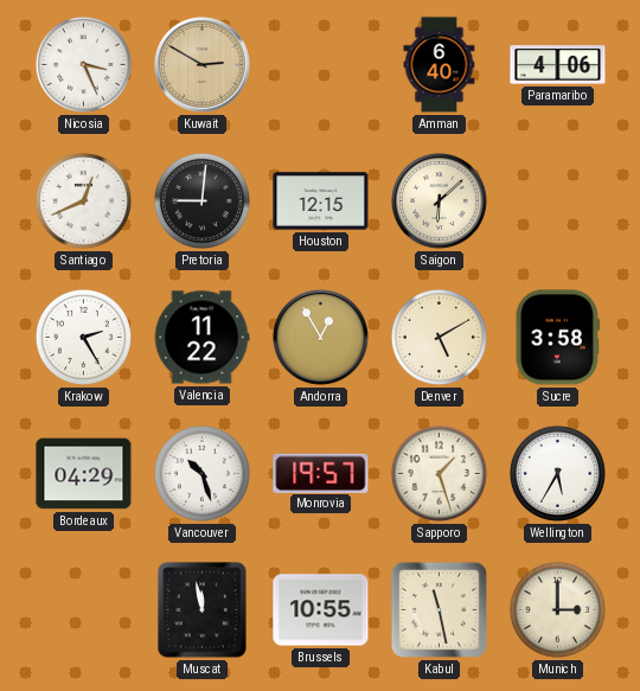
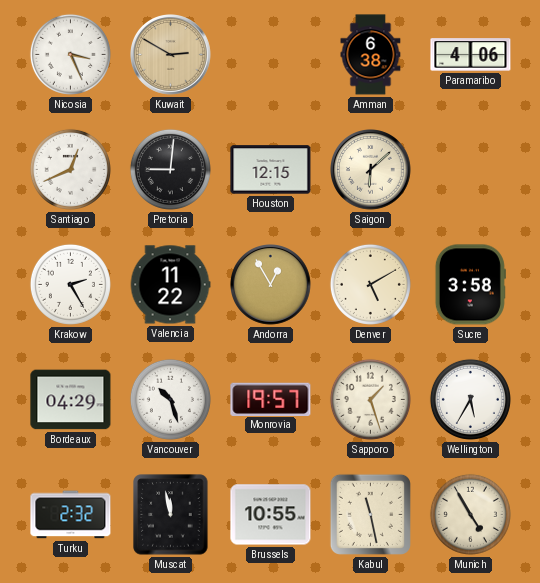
Amman: 6:40 -> 6:38 (371, 55)
Turku: none -> 2:32 (71, 515)
Munich: 3:00 -> 4:55 (470, 514)
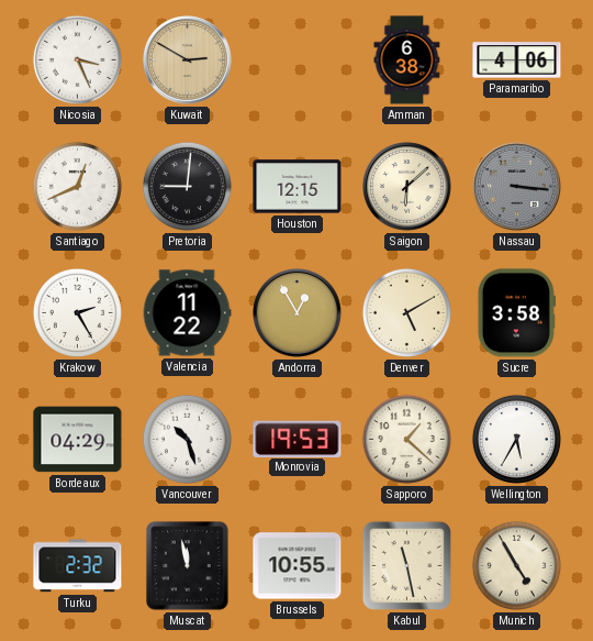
Nassau: none -> 3:16 (517, 187)
Monrovia: 19:57 -> 19:53 (298, 439)
Sapporo: 1:27 -> 1:22 (406, 439)
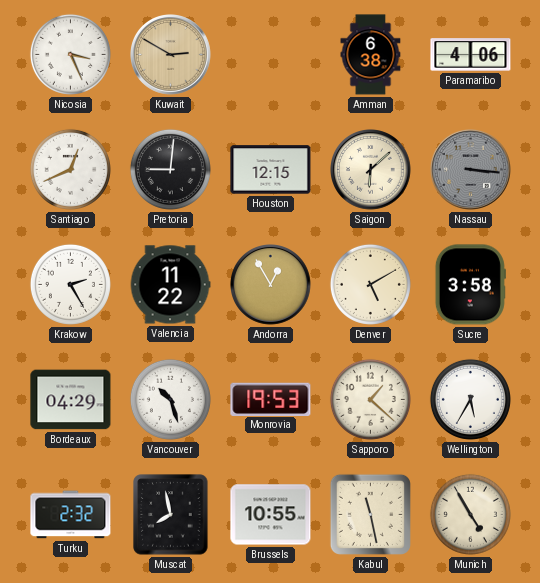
Muscat: 11:58 -> 7:58 (171, 515)
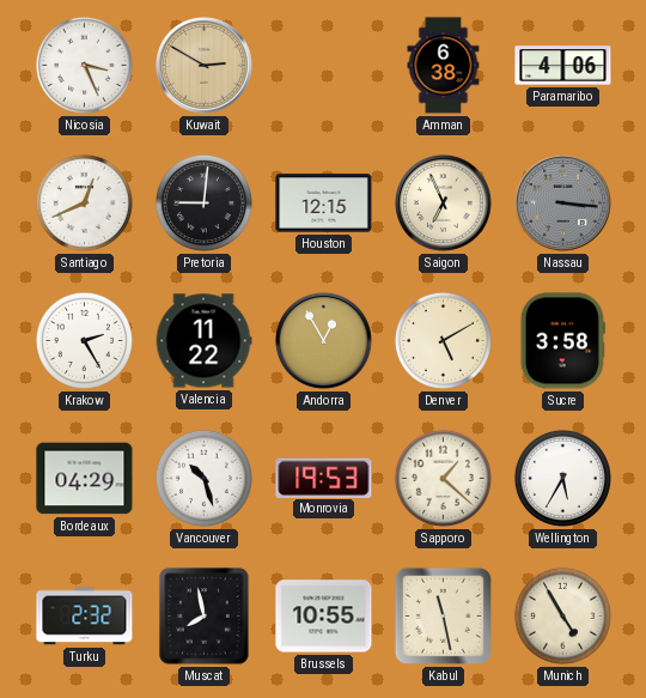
Saigon: 6:08 -> 6:56 (444, 204)
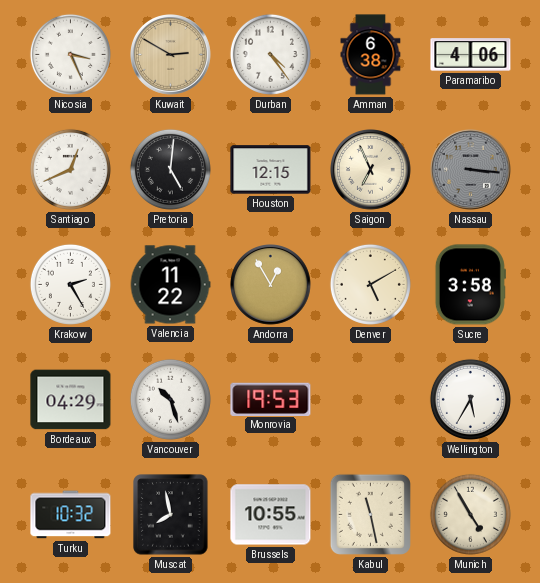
Durban: none -> 4:24 (270, 54)
Pretoria: 9:01 -> 5:01 (170, 169)
Sapporo: 1:22 -> none (443, 478)
Turku: 2:32 -> 10:32 (71, 515)
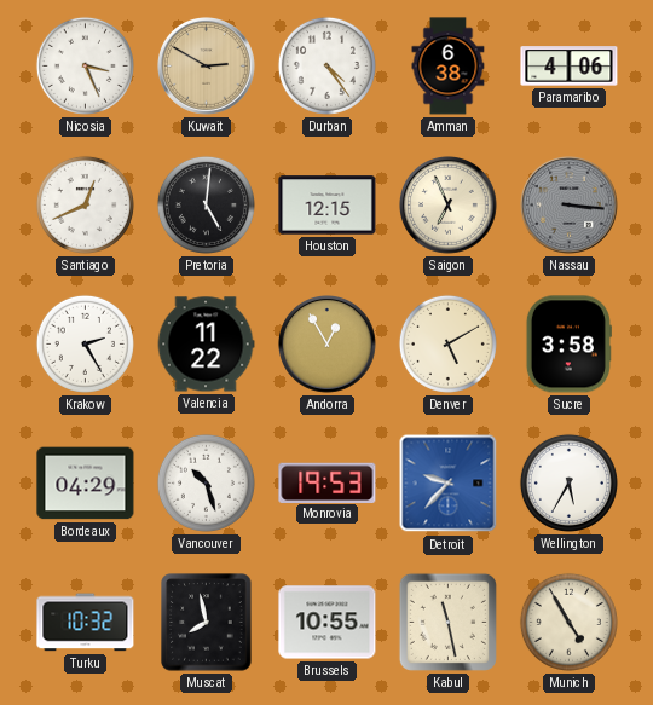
Detroit: none -> 9:37 (449, 484)
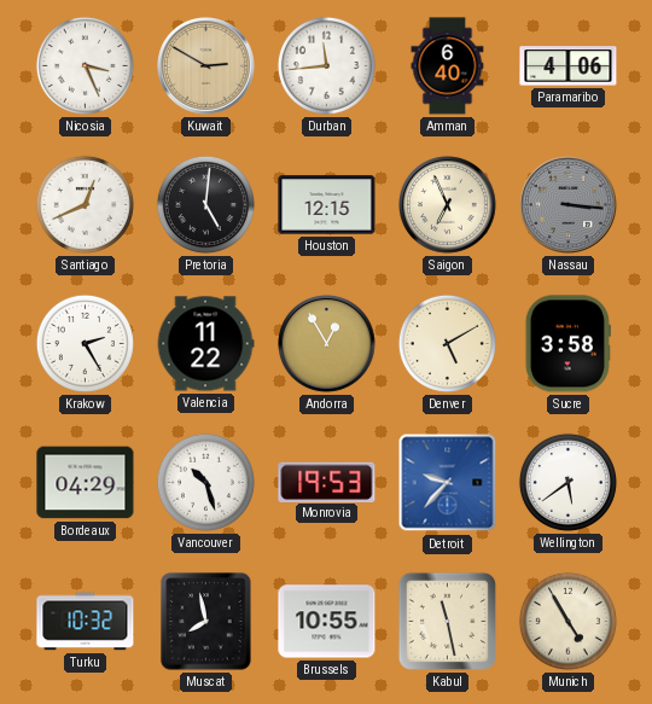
Durban: 4:24 -> 11:44 (326, 65)
Amman: 6:38 -> 6:40 (448, 66)
Wellington: 5:35 -> 5:39 (567, 482)
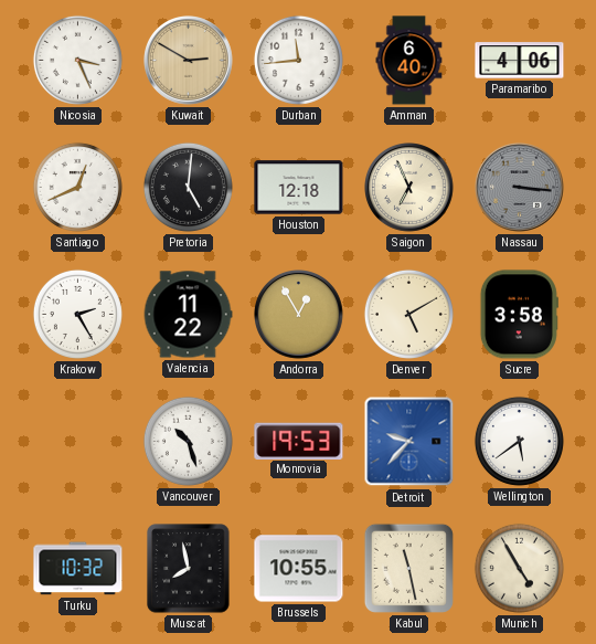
Houston: 12:15 -> 12:18 (299, 188)
Bordeaux: 04:29 -> none (86, 483)
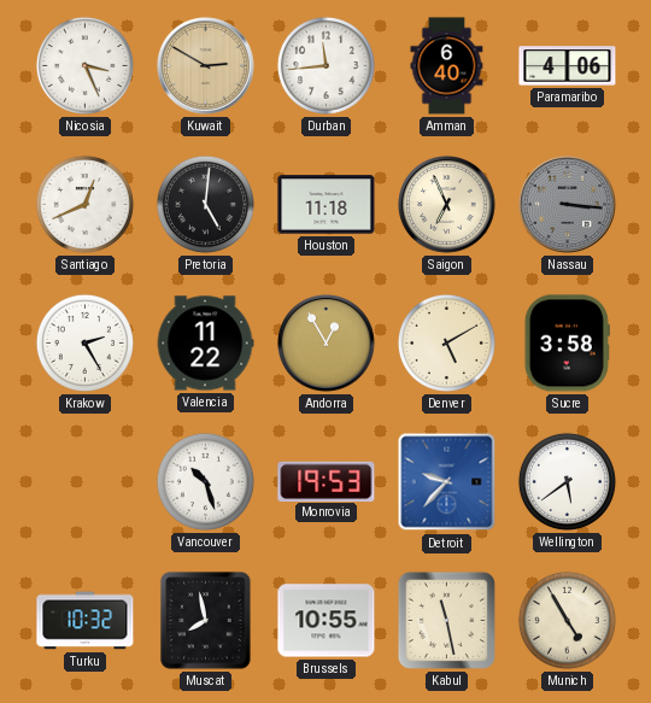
Houston: 12:18 -> 11:18 (327, 205)
